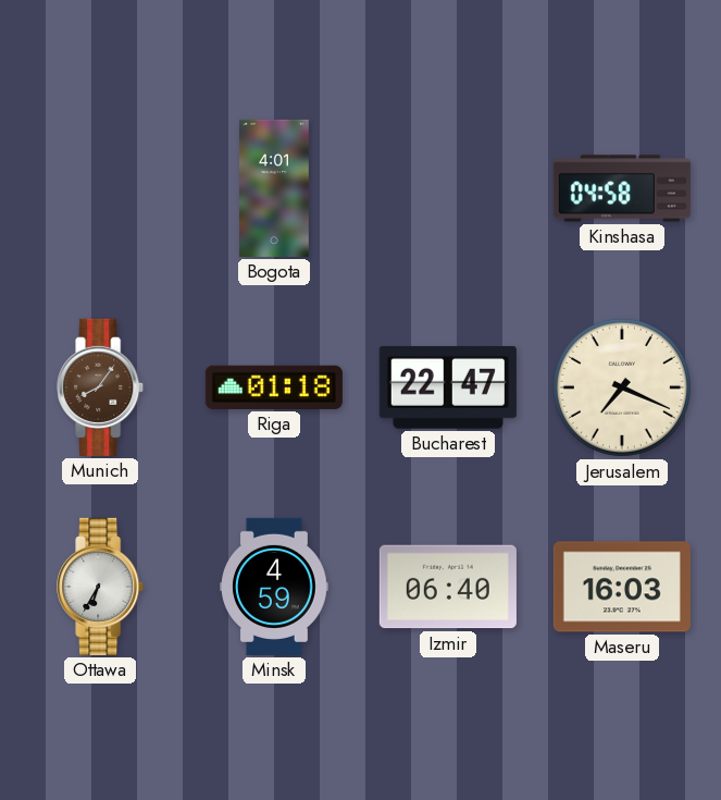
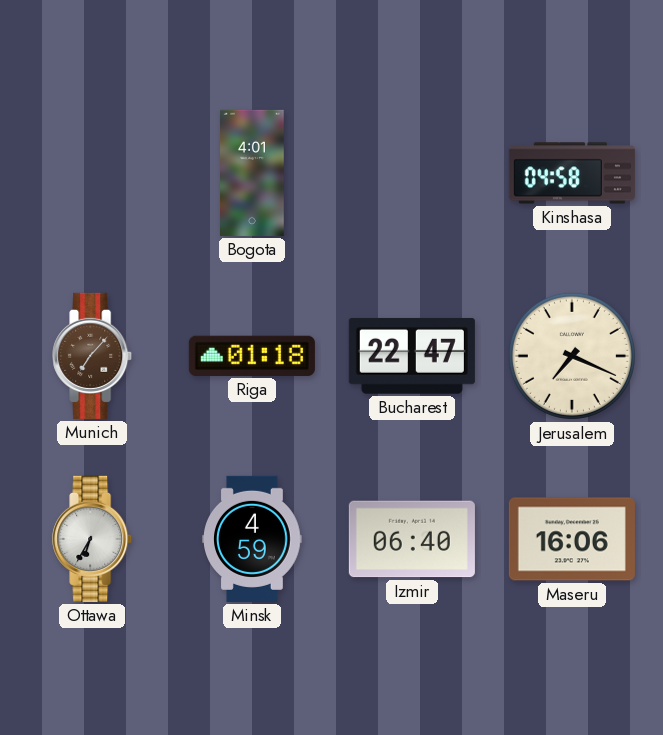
Munich: 8:06 -> 7:07 (93, 356)
Maseru: 16:03 -> 16:06 (572, 539)
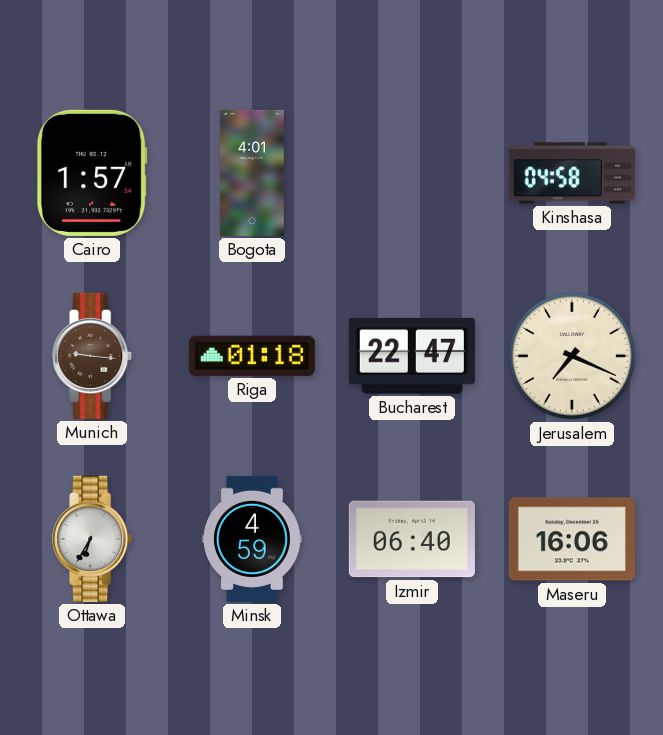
Cairo: none -> 1:57 (92, 173)
Munich: 7:07 -> 9:16 (93, 356)
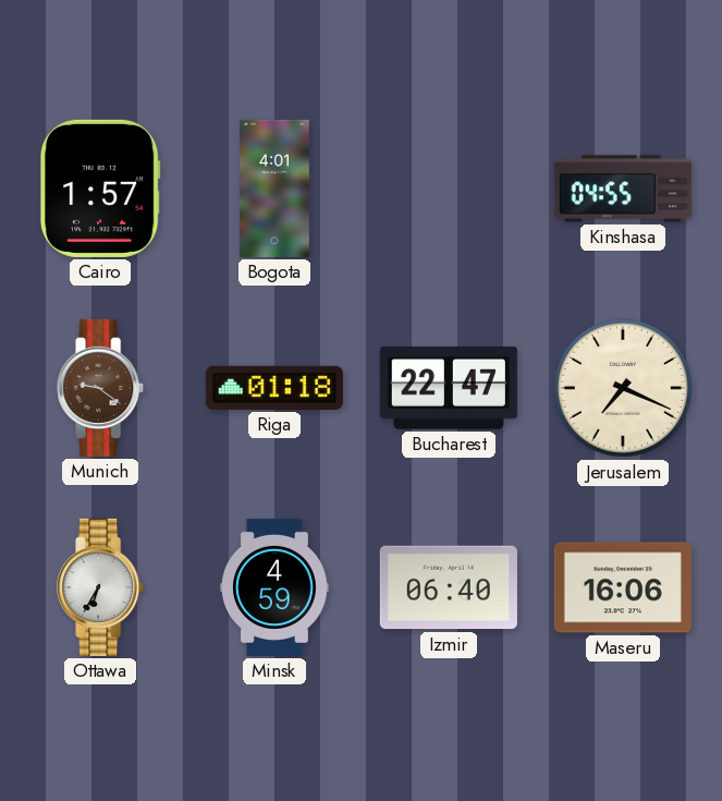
Kinshasa: 04:58 -> 04:55 (623, 189)
Munich: 9:16 -> 9:21 (101, 388)
